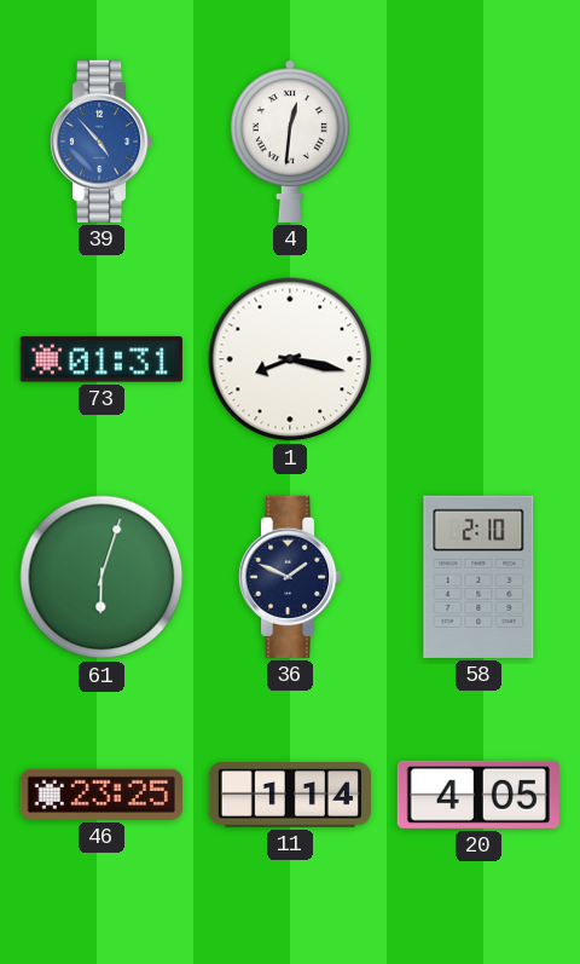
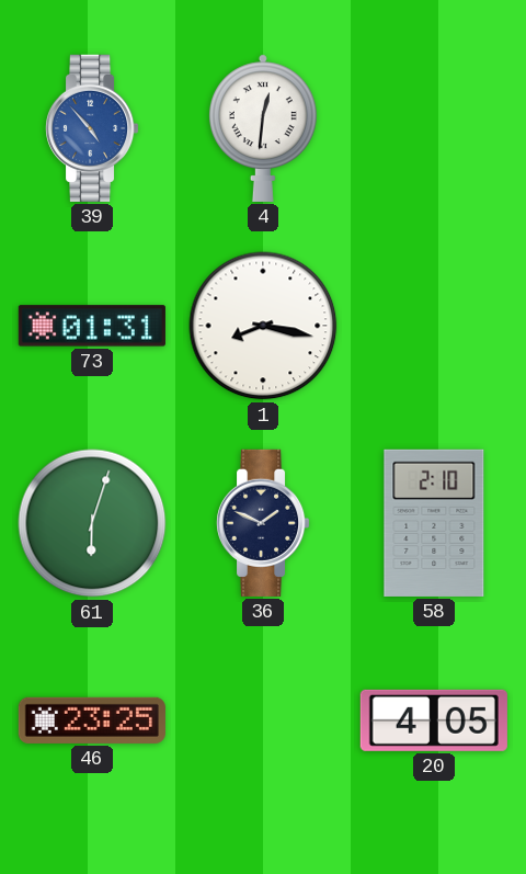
11: 1:14 -> none (290, 795)
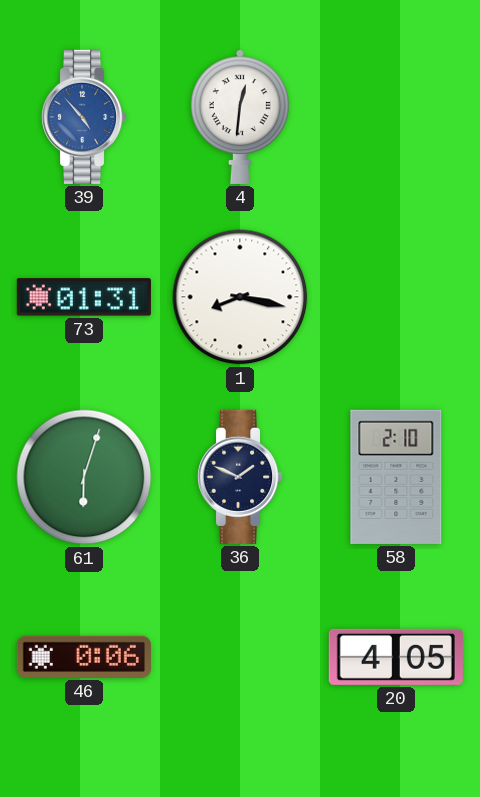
46: 23:25 -> 0:06 (84, 657)
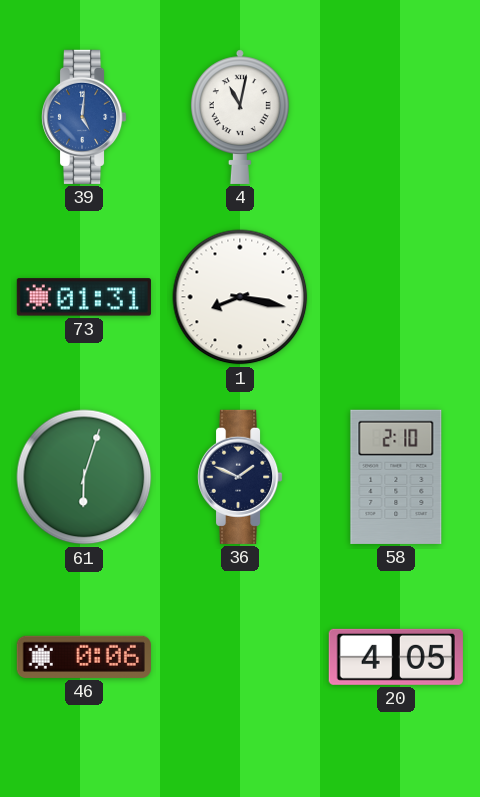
39: 4:53 -> 5:01 (84, 117)
4: 12:31 -> 11:02 (240, 117)
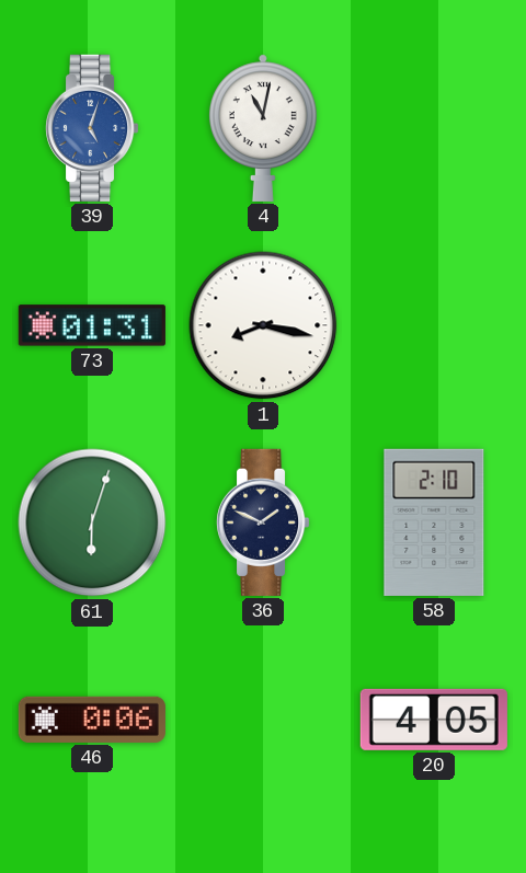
39: 5:01 -> 5:03 (92, 128)
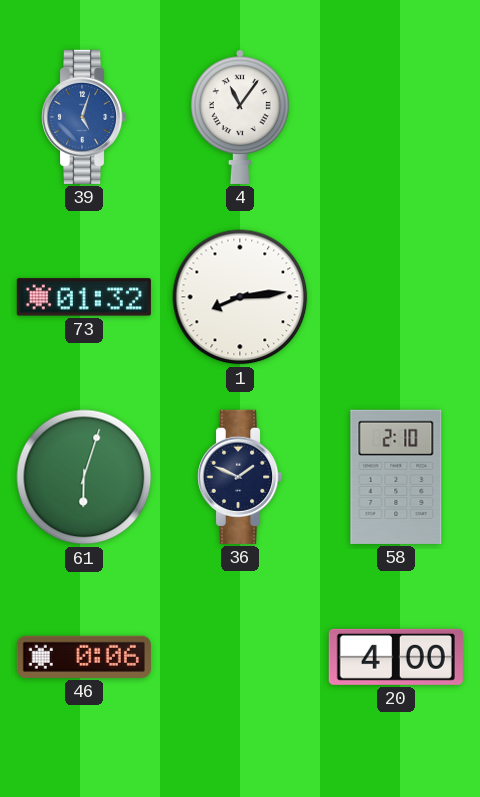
4: 11:02 -> 11:06 (240, 117)
73: 01:31 -> 01:32 (84, 297)
1: 8:17 -> 8:14 (240, 297)
20: 4:05 -> 4:00 (396, 657)
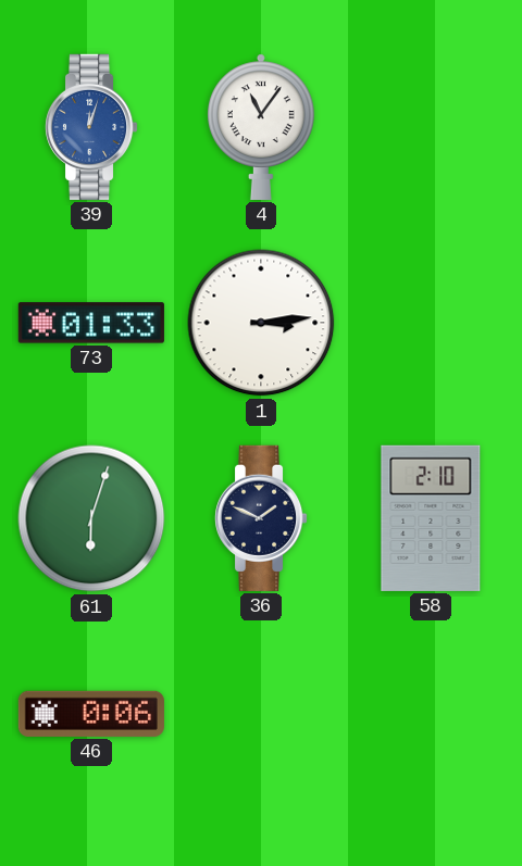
39: 5:03 -> 12:03 (91, 127)
73: 01:32 -> 01:33 (91, 323)
1: 8:14 -> 3:14 (261, 323)
20: 4:00 -> none (396, 657)
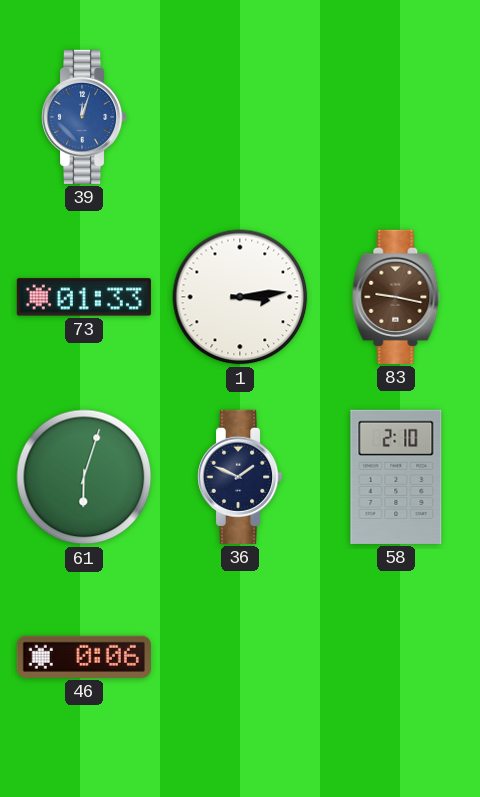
4: 11:06 -> none (261, 127)
83: none -> 9:17 (396, 297)
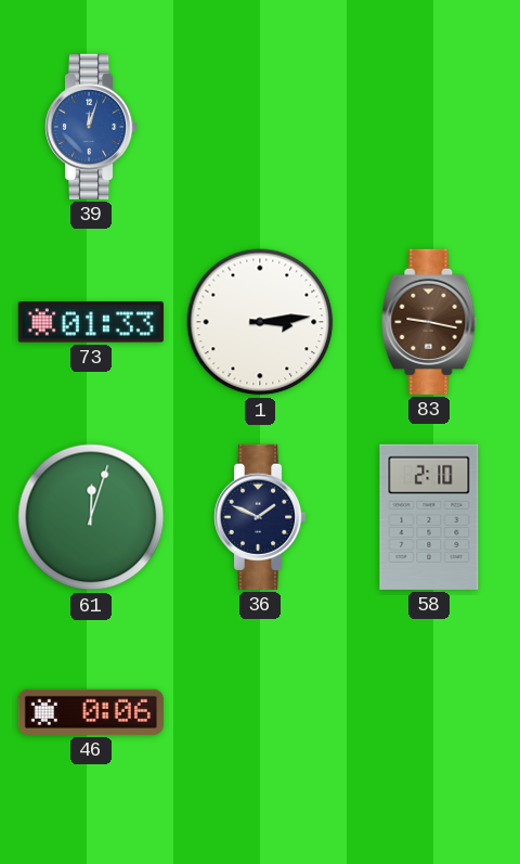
61: 6:03 -> 12:03 (91, 517)
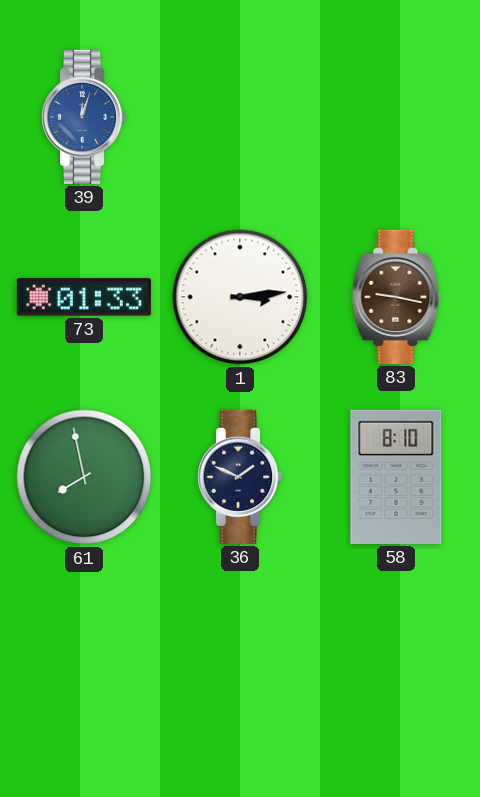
61: 12:03 -> 7:58 (84, 477)
58: 2:10 -> 8:10 (396, 477)
46: 0:06 -> none (91, 712)
